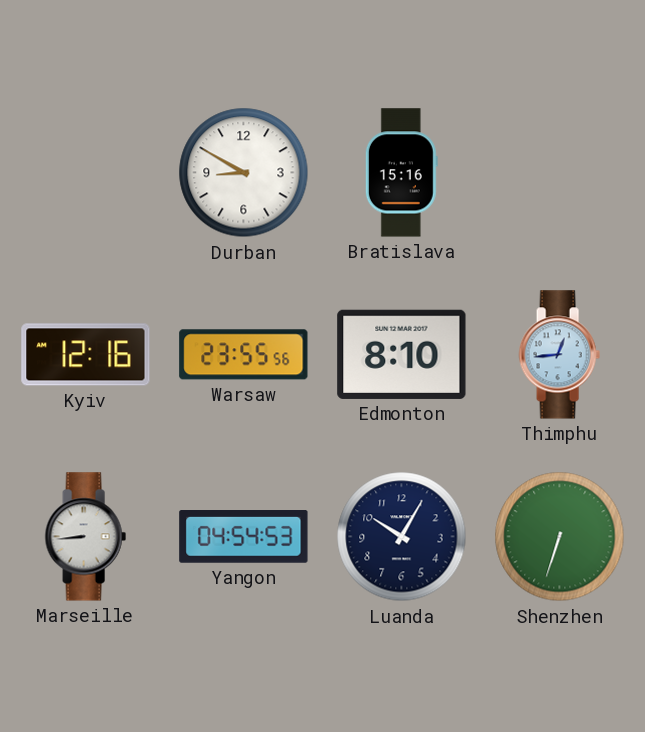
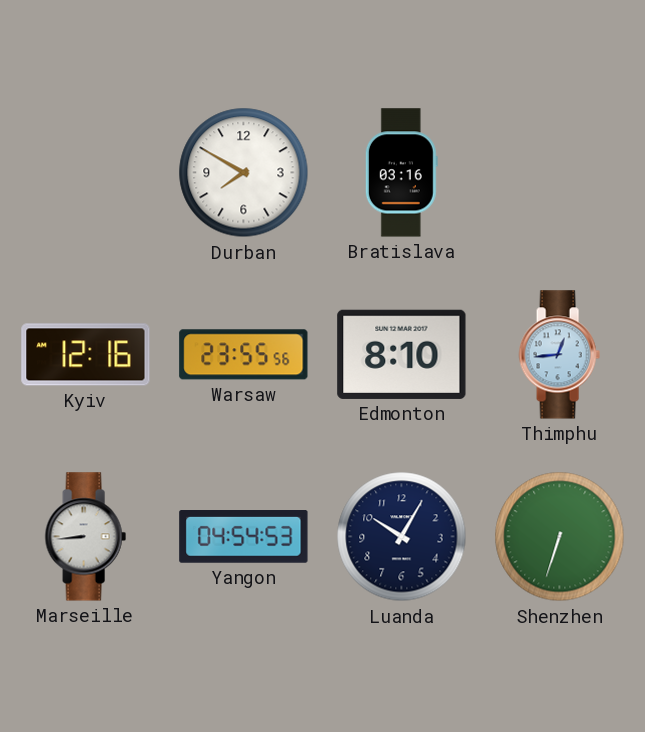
Durban: 8:50 -> 7:50 (244, 173)
Bratislava: 15:16 -> 03:16 (401, 173)
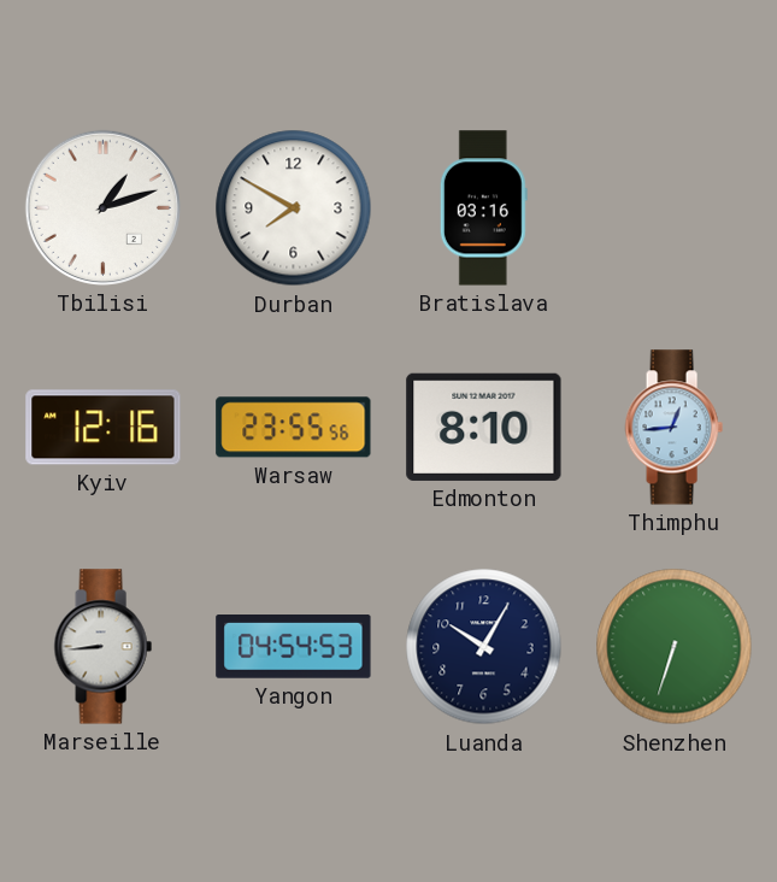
Tbilisi: none -> 1:12 (102, 207)
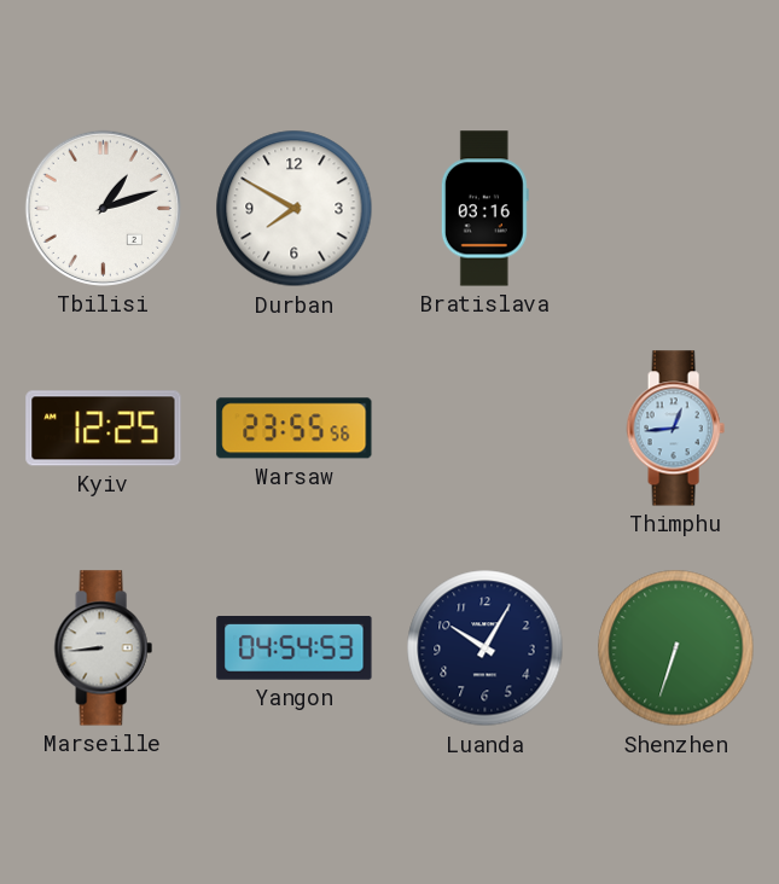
Kyiv: 12:16 -> 12:25 (104, 429)
Edmonton: 8:10 -> none (484, 427)
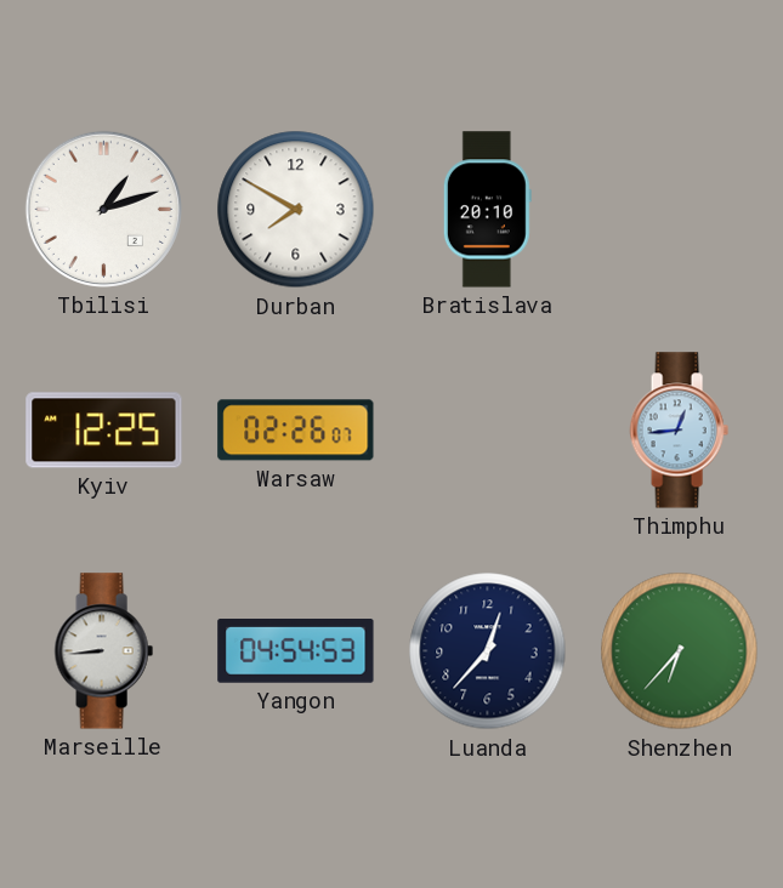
Bratislava: 03:16 -> 20:10 (487, 210)
Warsaw: 23:55 -> 02:26 (296, 431)
Luanda: 10:05 -> 12:37 (488, 651)
Shenzhen: 6:33 -> 6:37 (680, 651)
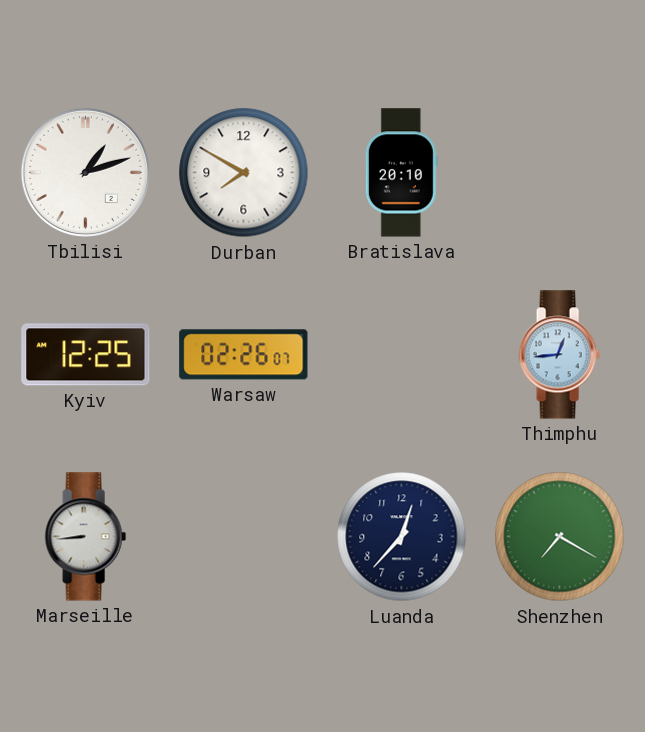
Yangon: 04:54 -> none (296, 651)
Shenzhen: 6:37 -> 7:20 (560, 537)
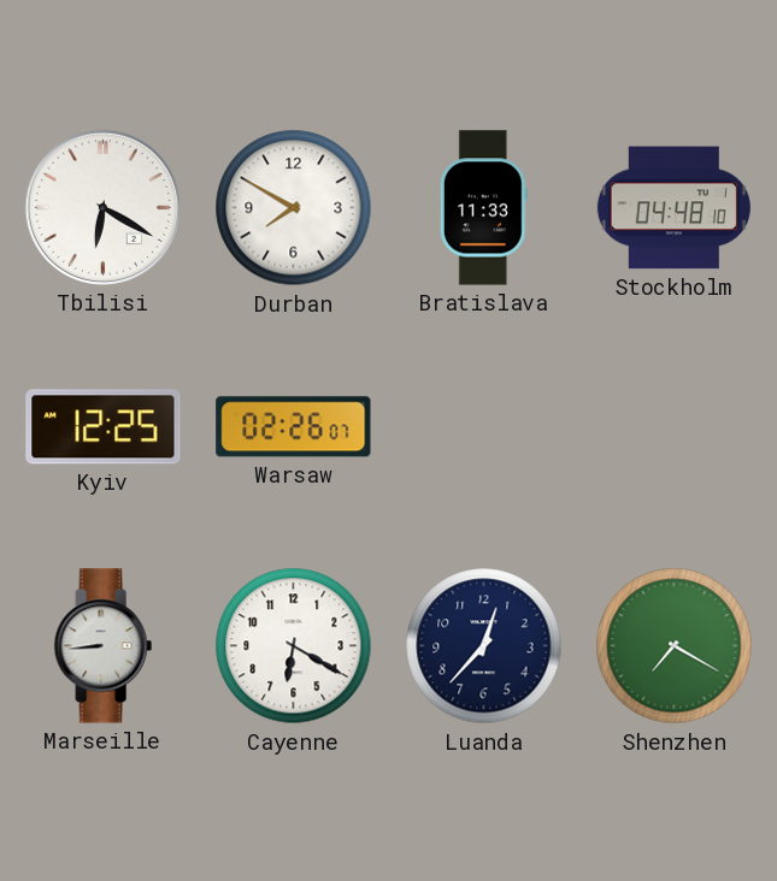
Tbilisi: 1:12 -> 6:20 (102, 207)
Bratislava: 20:10 -> 11:33 (483, 208)
Stockholm: none -> 04:48 (673, 208)
Thimphu: 12:44 -> none (559, 355)
Cayenne: none -> 6:20 (294, 646)
